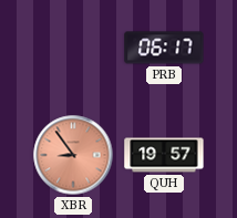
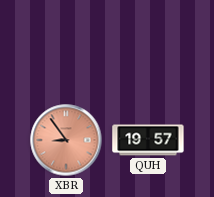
PRB: 06:17 -> none (164, 48)
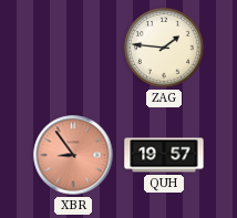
ZAG: none -> 1:46 (165, 49)
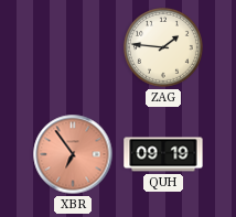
XBR: 8:54 -> 6:54 (73, 154)
QUH: 19:57 -> 09:19 (163, 154)
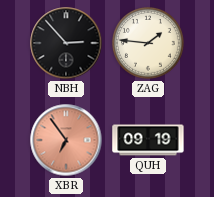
NBH: none -> 2:53 (66, 43)
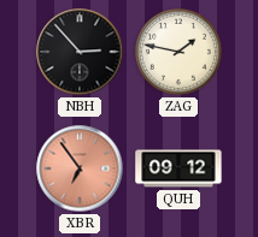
ZAG: 1:46 -> 1:47 (180, 53)
QUH: 09:19 -> 09:12 (178, 168)
